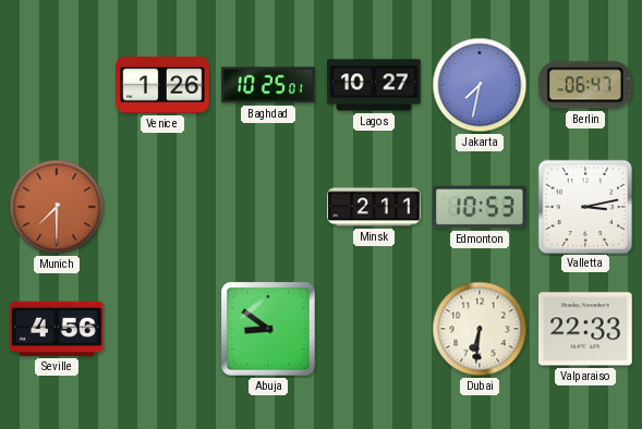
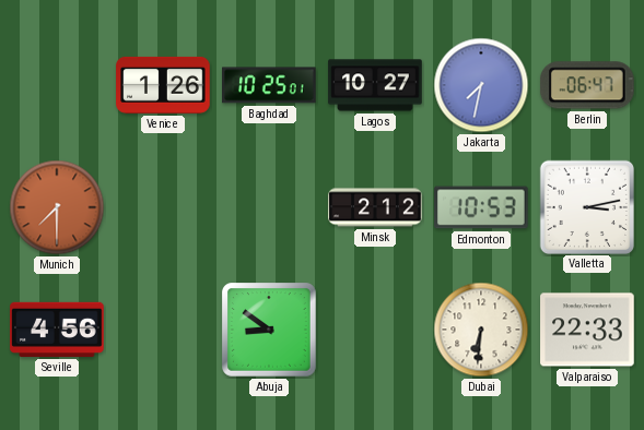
Minsk: 2:11 -> 2:12 (375, 207)
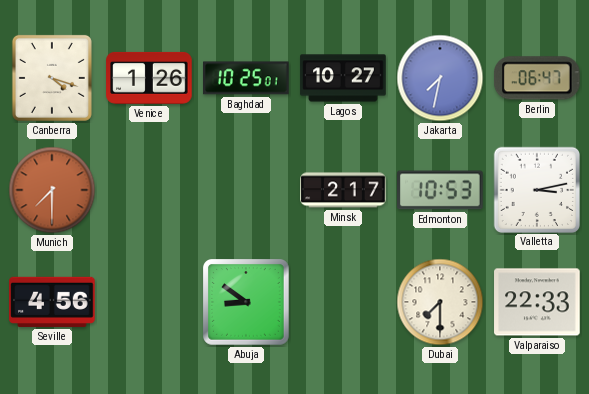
Canberra: none -> 4:18 (52, 78)
Minsk: 2:12 -> 2:17 (343, 190)
Dubai: 6:31 -> 7:30 (440, 302)
